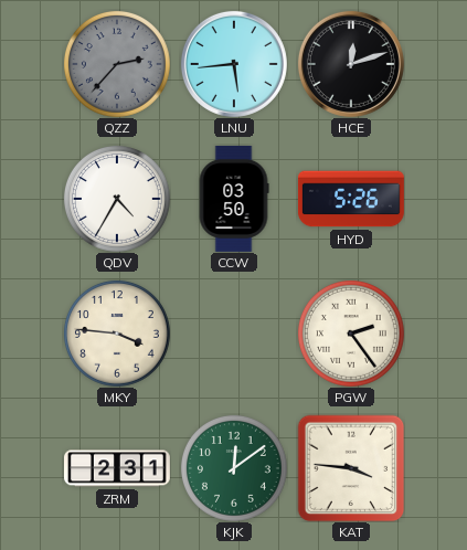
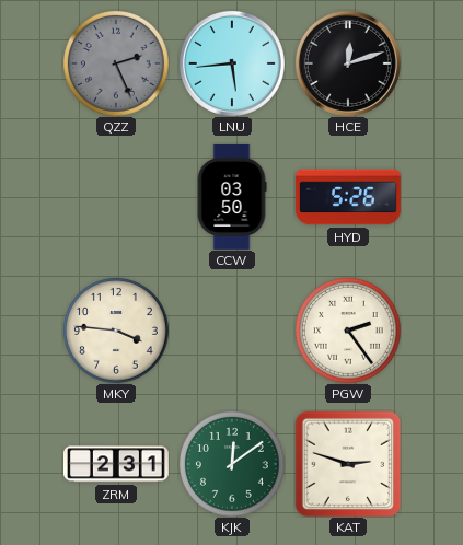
QZZ: 2:37 -> 2:26 (116, 63)
QDV: 4:35 -> none (117, 199)
KAT: 3:46 -> 2:48 (348, 464)
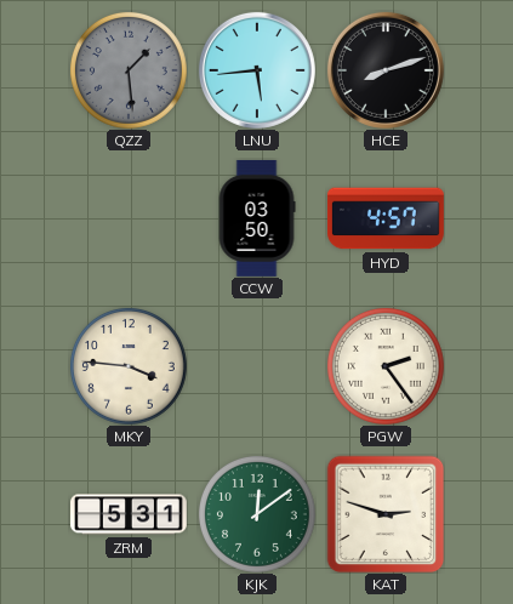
QZZ: 2:26 -> 1:29 (129, 70)
HCE: 12:12 -> 8:12 (386, 70)
HYD: 5:26 -> 4:57 (386, 218)
ZRM: 2:31 -> 5:31 (130, 514)
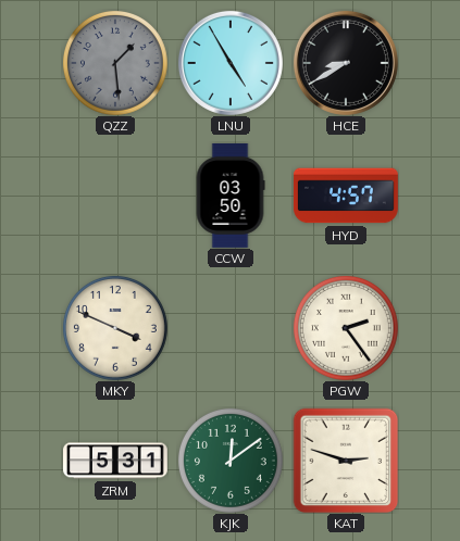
LNU: 5:44 -> 4:55 (231, 63)
HCE: 8:12 -> 8:40 (346, 63)
MKY: 3:46 -> 3:49 (115, 328)
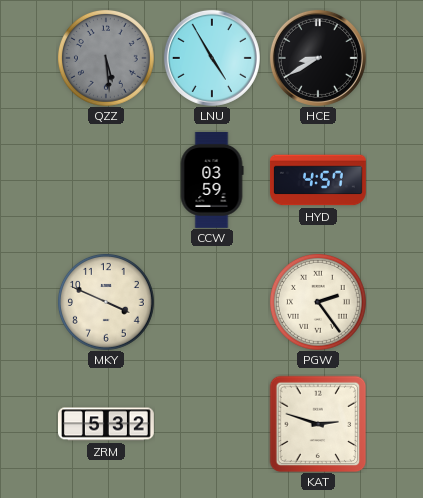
QZZ: 1:29 -> 5:29 (106, 58)
CCW: 03:50 -> 03:59 (212, 180)
ZRM: 5:31 -> 5:32 (107, 424)
KJK: 12:09 -> none (231, 461)
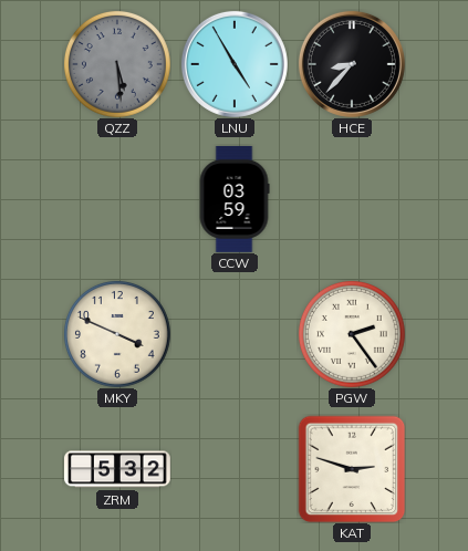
HCE: 8:40 -> 8:37 (352, 64)
HYD: 4:57 -> none (318, 180)
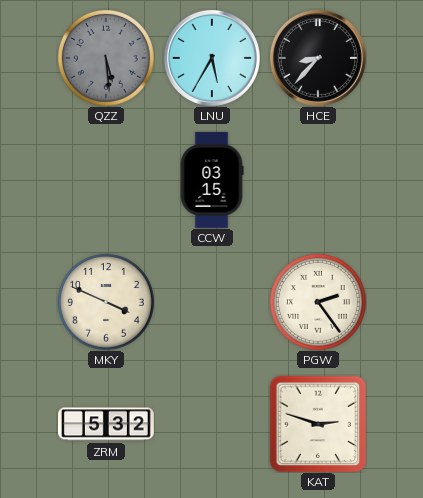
LNU: 4:55 -> 5:35 (212, 58)
CCW: 03:59 -> 03:15 (212, 180)
